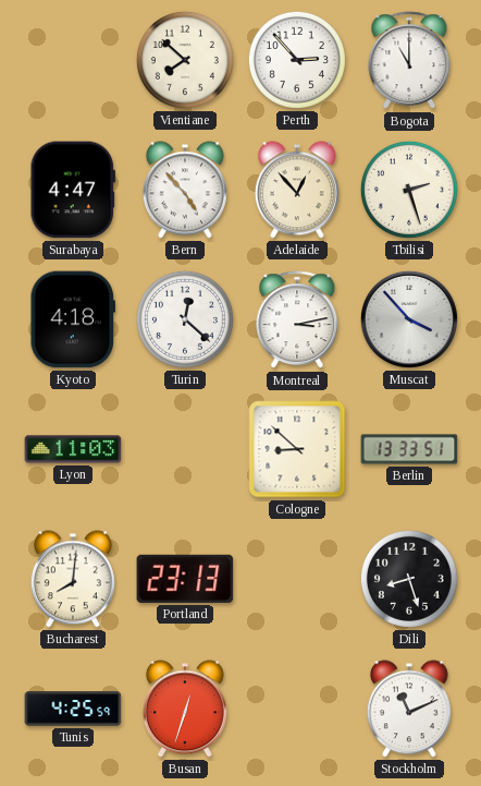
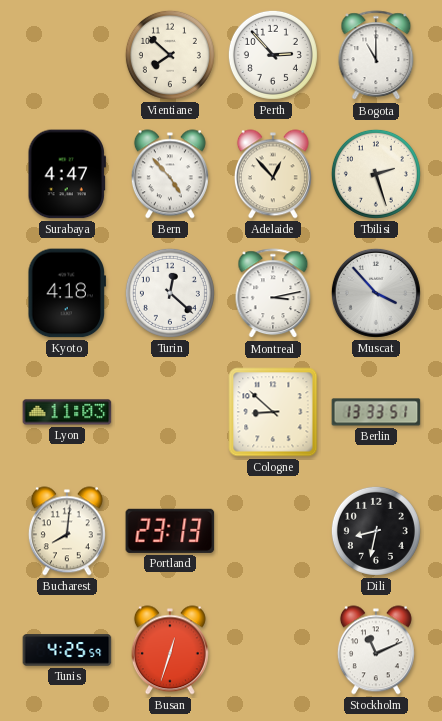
Dili: 8:27 -> 8:32 (376, 531)
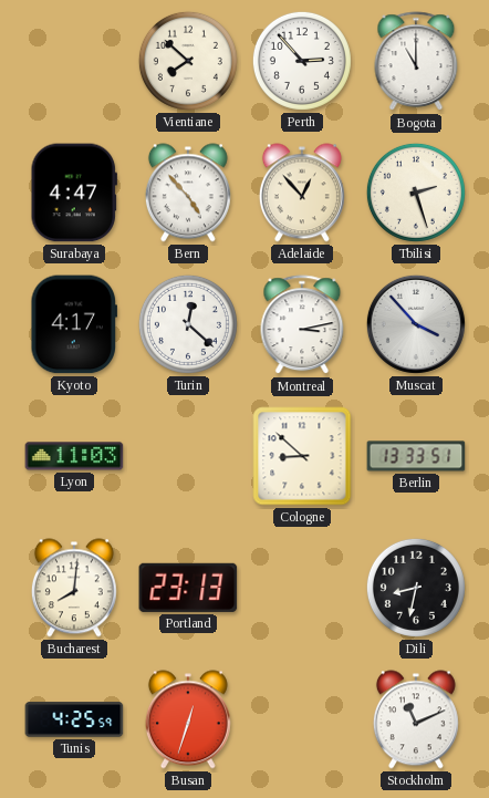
Kyoto: 4:18 -> 4:17 (74, 324)
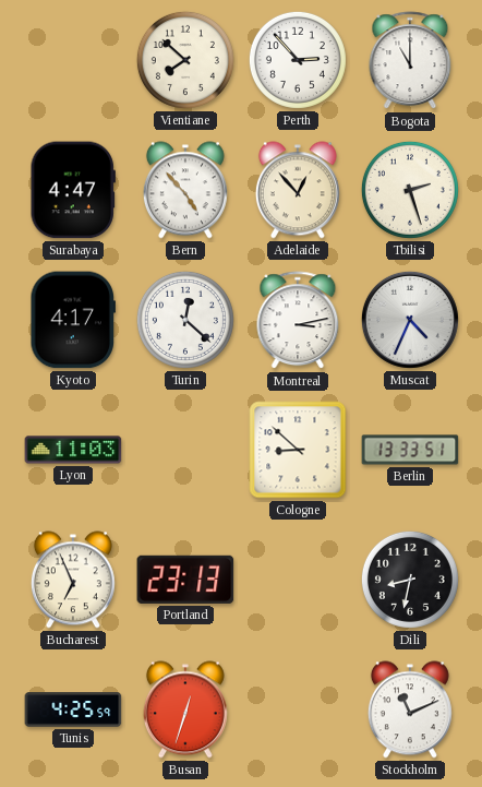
Muscat: 3:53 -> 4:34 (410, 320)
Bucharest: 8:01 -> 6:56 (73, 580)
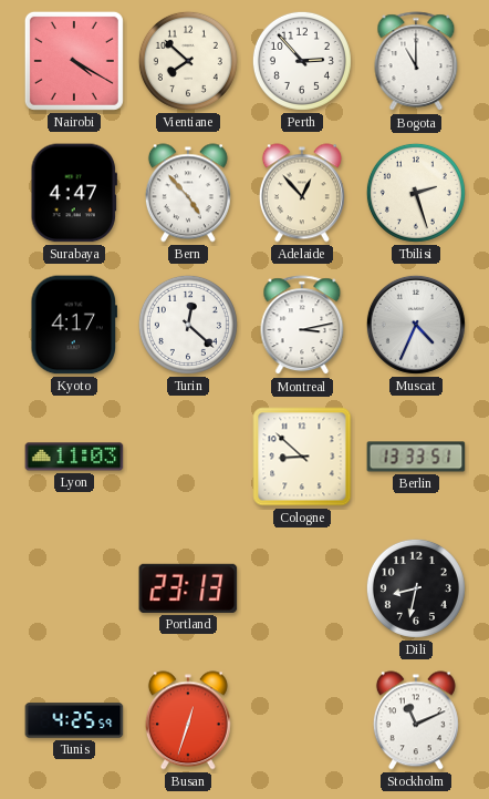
Nairobi: none -> 4:20 (74, 61)
Bucharest: 6:56 -> none (73, 580)
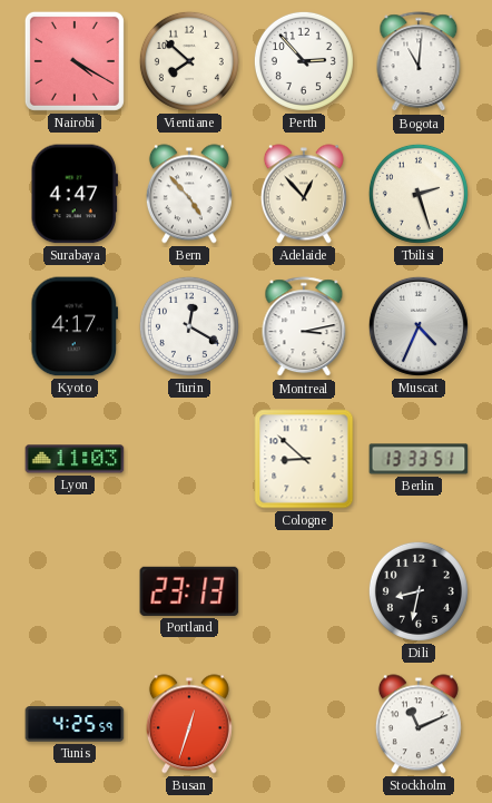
Bogota: 11:00 -> 11:01 (419, 62)
Turin: 12:22 -> 12:20 (189, 326)
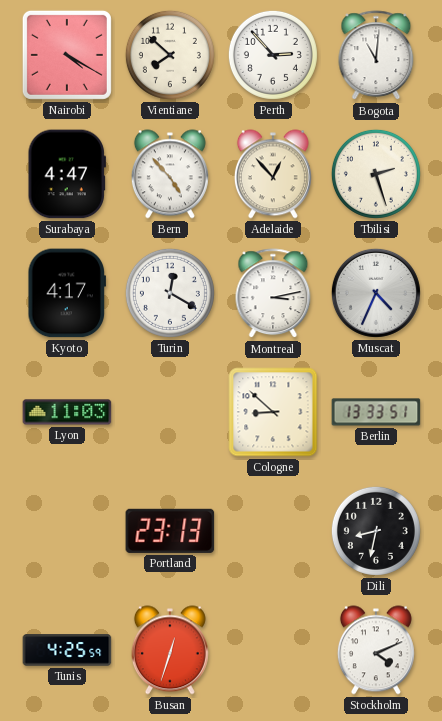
Stockholm: 11:11 -> 4:11 (376, 650)
